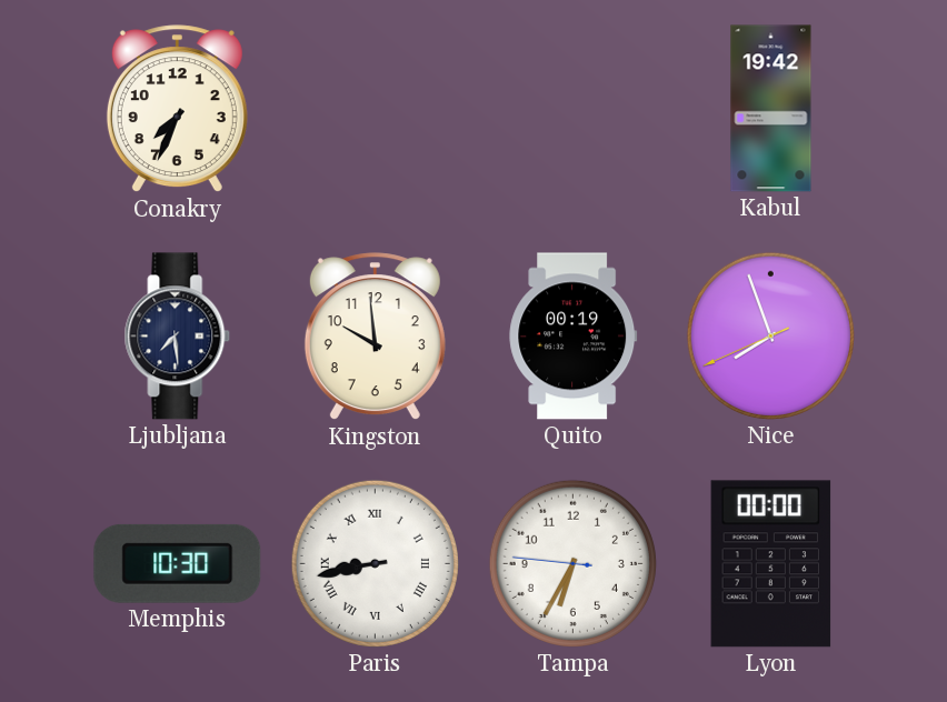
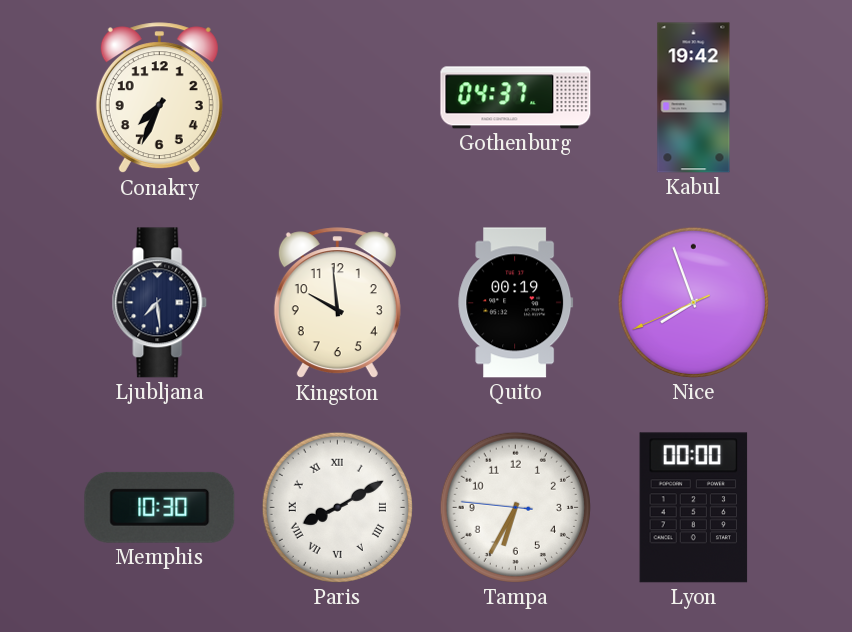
Gothenburg: none -> 04:37 (516, 98)
Paris: 8:43 -> 8:10 (337, 507)
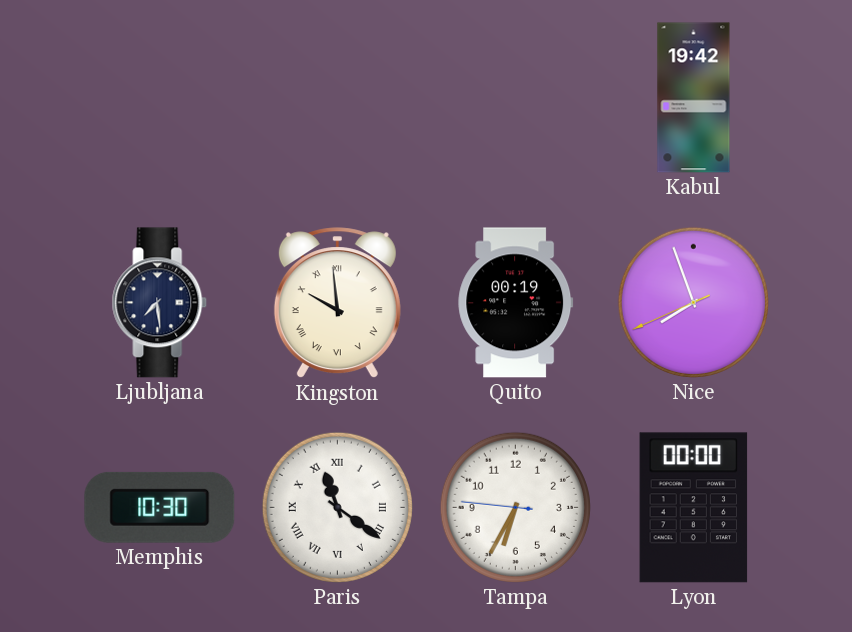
Conakry: 7:34 -> none (159, 98)
Gothenburg: 04:37 -> none (516, 98)
Kingston numerals: Arabic -> Roman (337, 303)
Paris: 8:10 -> 11:21 (337, 507)
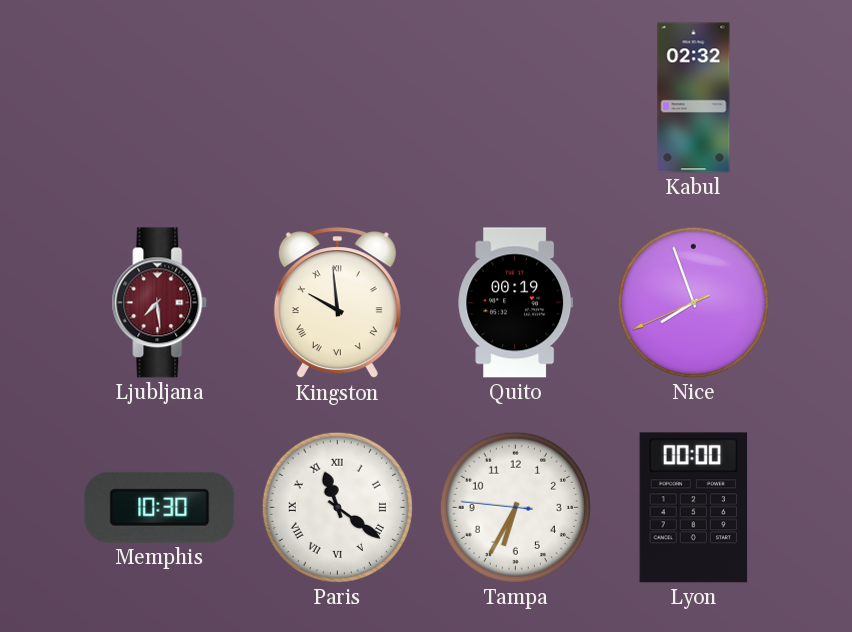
Kabul: 19:42 -> 02:32 (694, 98)
Ljubljana dial: navy -> burgundy (160, 303)
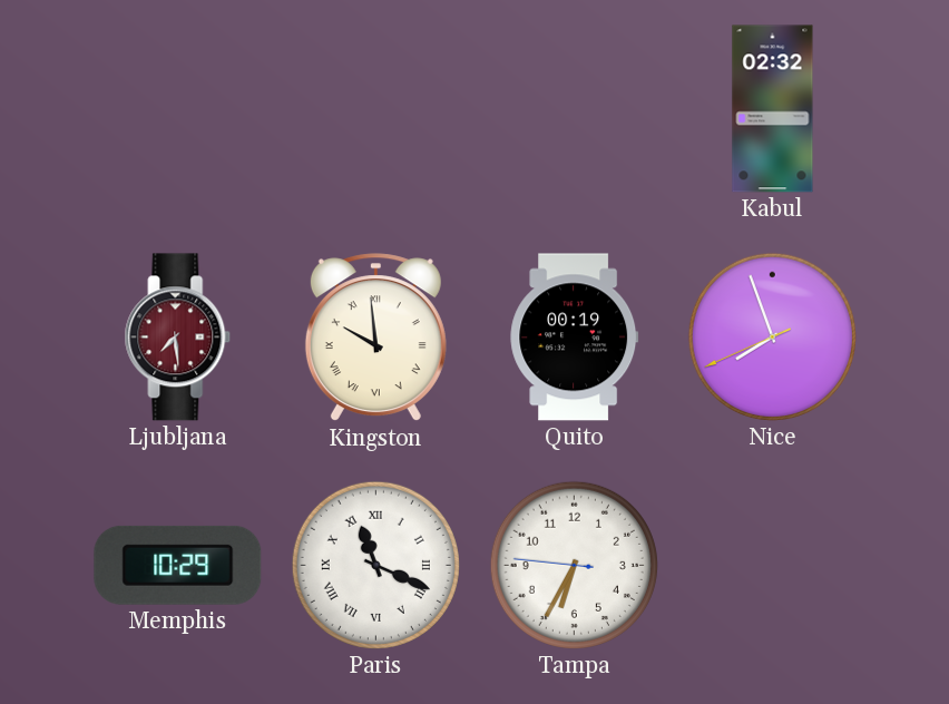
Memphis: 10:30 -> 10:29 (178, 565)
Paris: 11:21 -> 11:19 (375, 565)
Lyon: 00:00 -> none (694, 508)
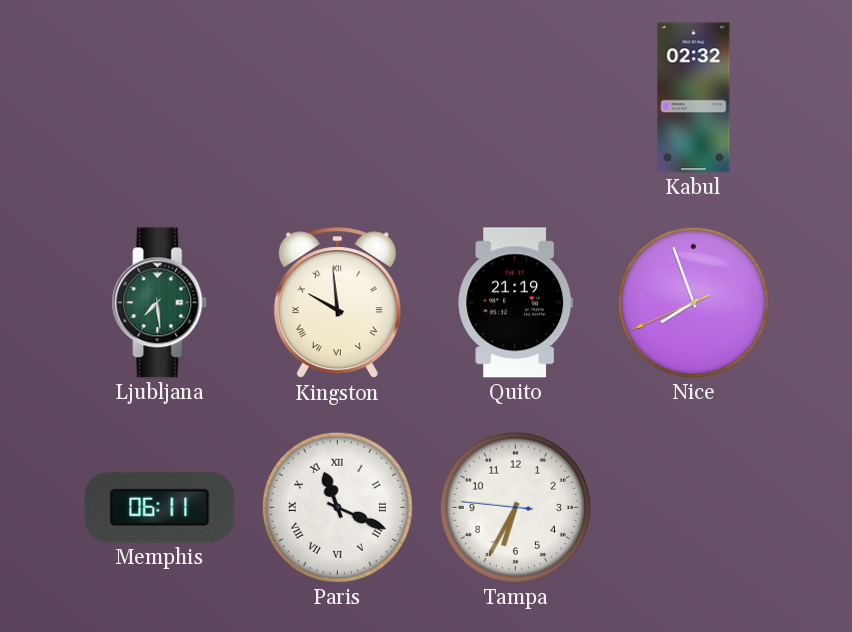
Ljubljana dial: burgundy -> green (160, 303)
Quito: 00:19 -> 21:19 (516, 303)
Memphis: 10:29 -> 06:11 (160, 507)
